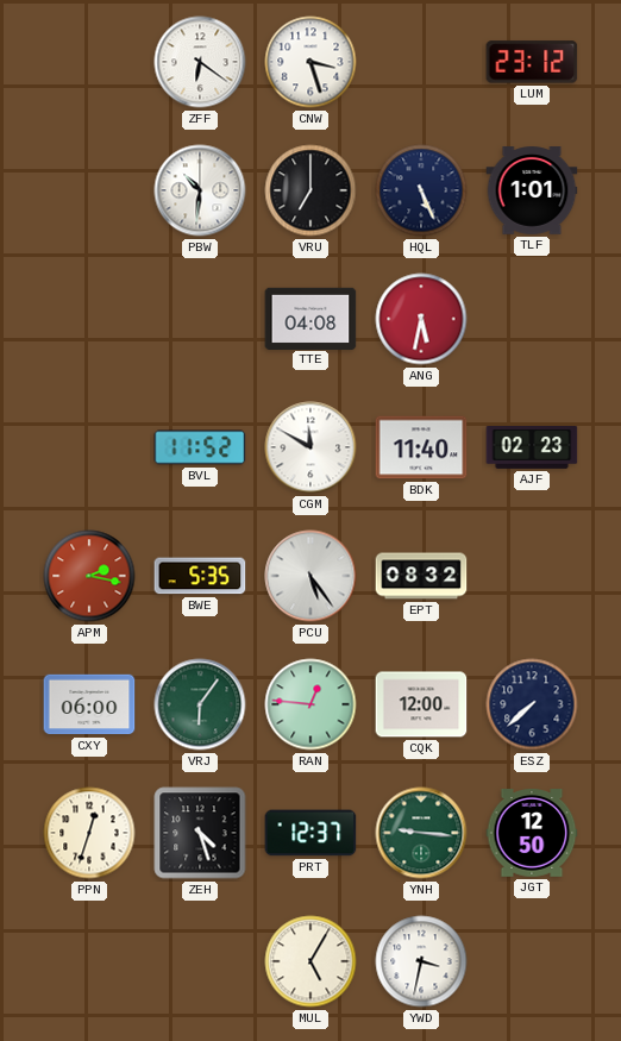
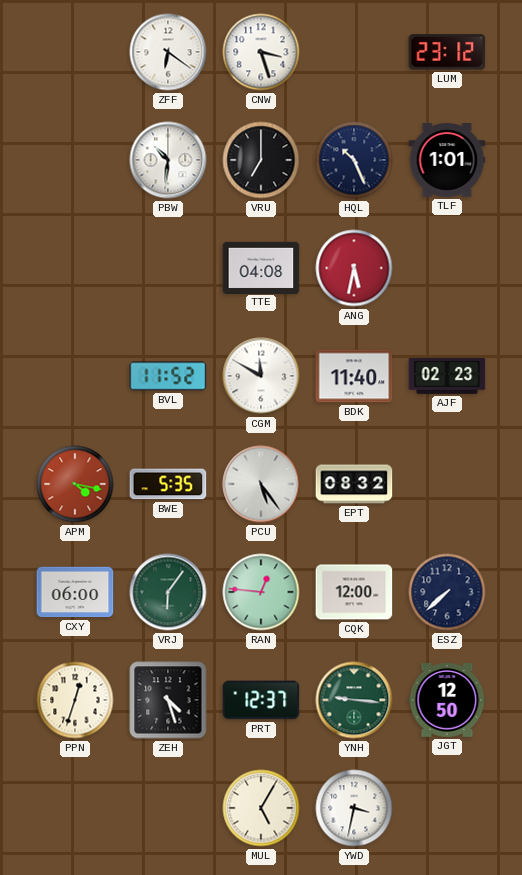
HQL: 5:26 -> 10:26 (354, 160)
APM: 2:17 -> 4:17 (75, 484)
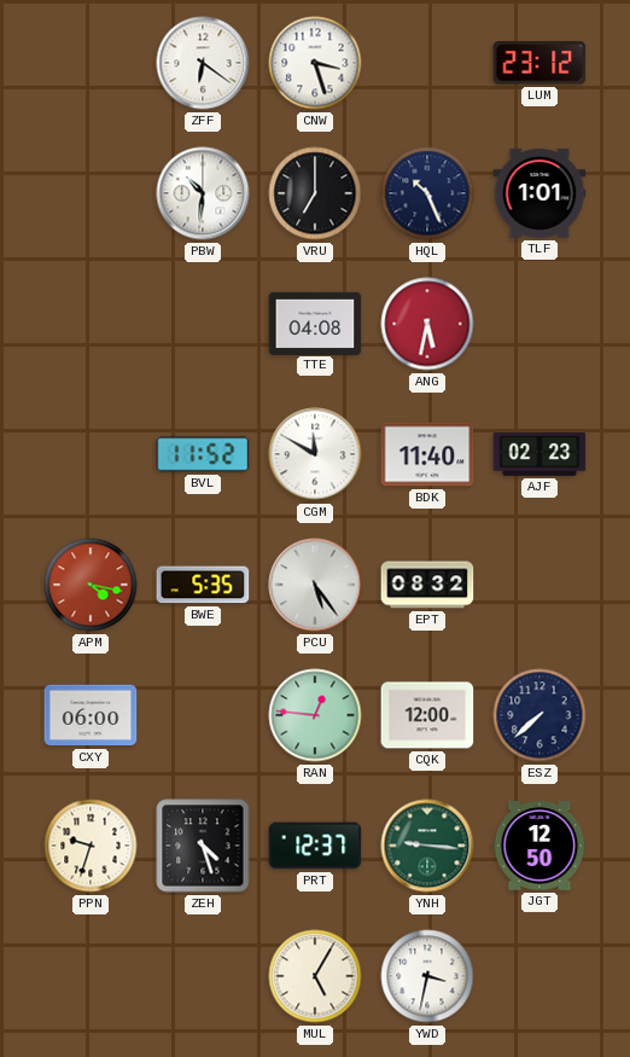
VRJ: 6:06 -> none (168, 592)
PPN: 12:33 -> 9:33 (91, 846)
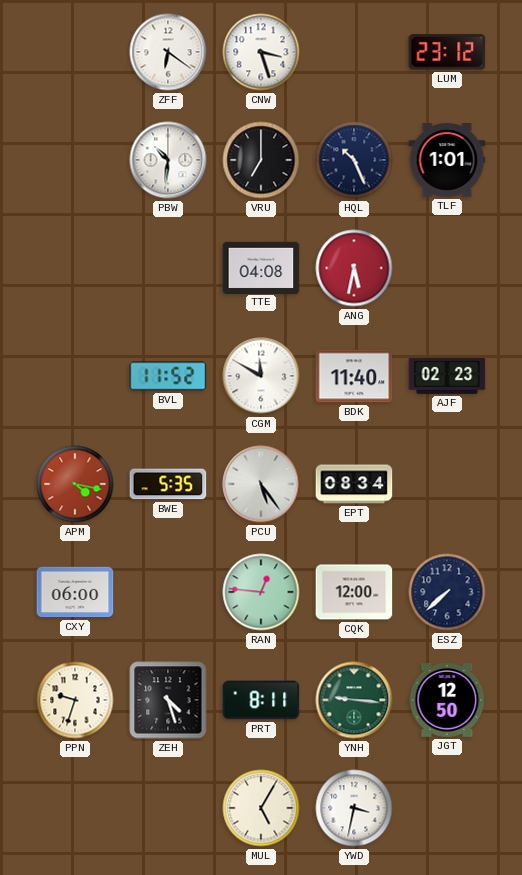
EPT: 08:32 -> 08:34 (354, 484)
PRT: 12:37 -> 8:11 (261, 700)
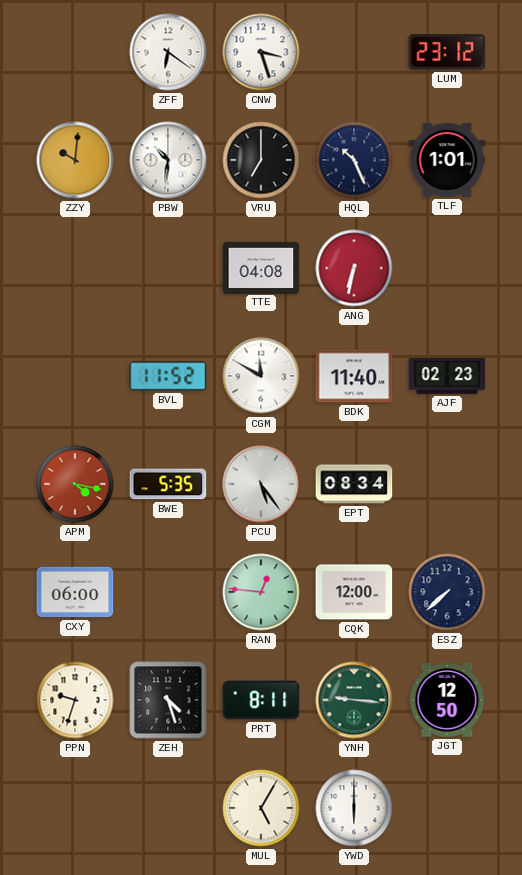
ZZY: none -> 10:01 (75, 160)
ANG: 5:32 -> 6:32 (354, 268)
YWD: 3:32 -> 6:00 (354, 808)
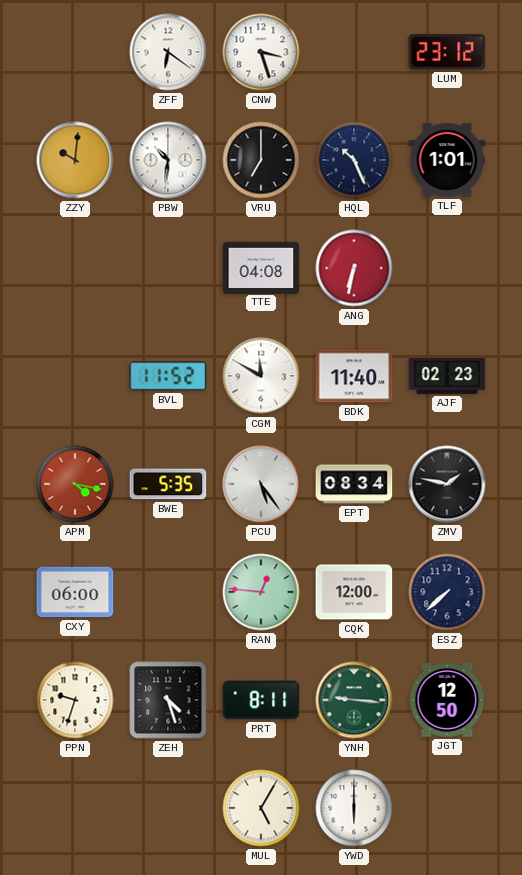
ZMV: none -> 1:47 (447, 484)
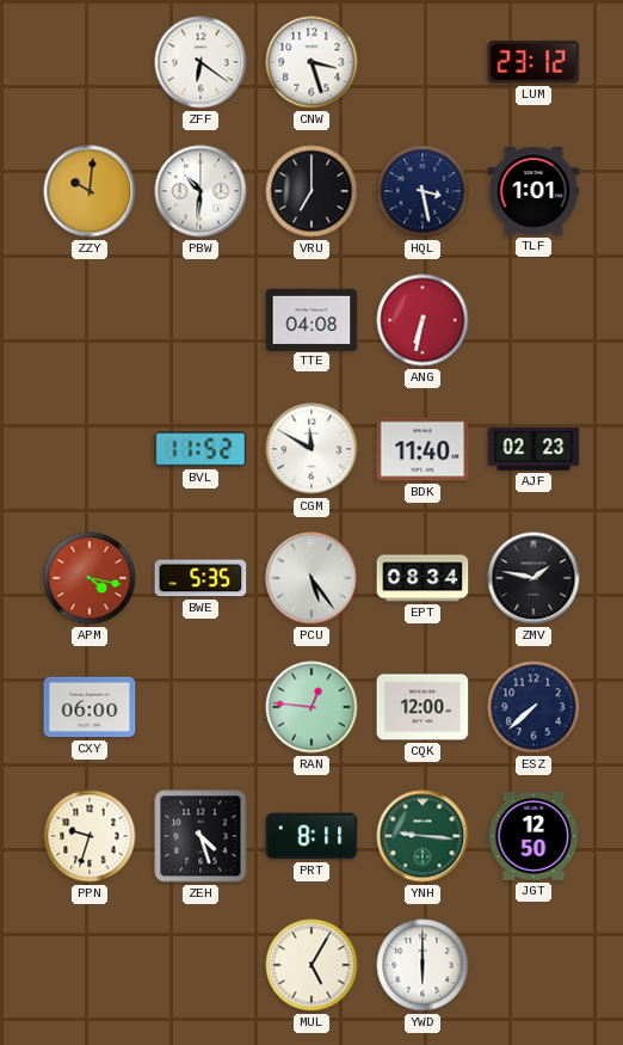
HQL: 10:26 -> 3:28 (422, 191)
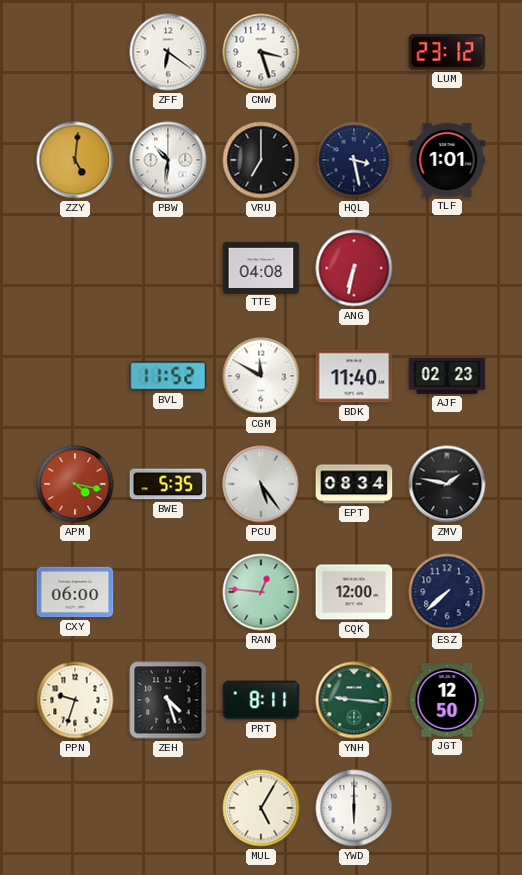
ZZY: 10:01 -> 5:01 (75, 160)
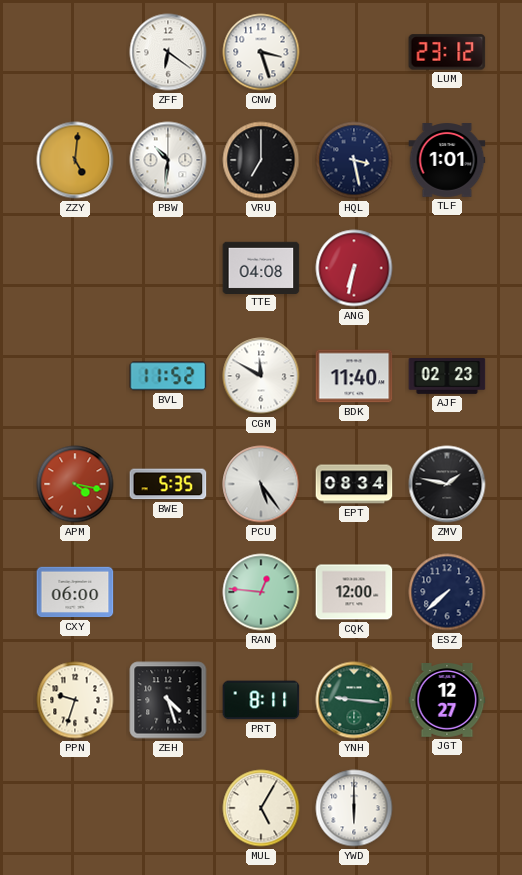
JGT: 12:50 -> 12:27 (447, 701)
